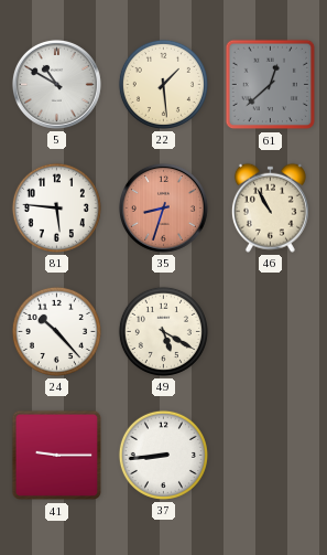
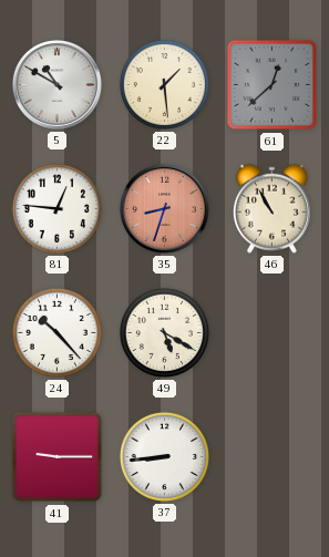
81: 5:46 -> 12:46 (56, 208)
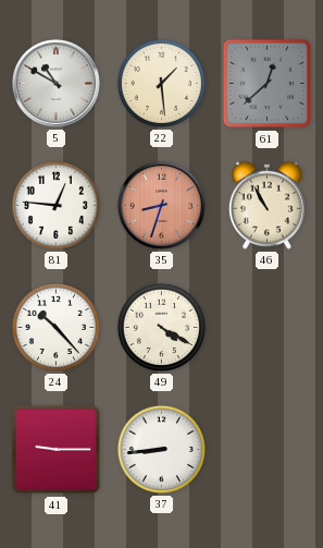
49: 5:20 -> 4:20 (161, 327)
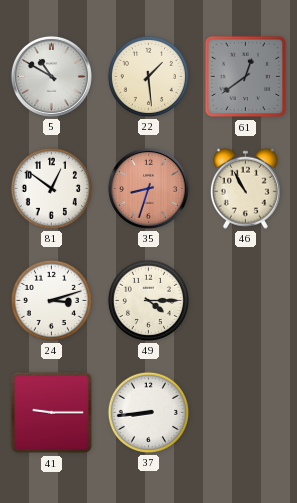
61: 12:38 -> 12:39 (246, 77)
81: 12:46 -> 12:51 (51, 188)
24: 10:23 -> 3:12 (51, 300)
49: 4:20 -> 4:15 (148, 300)
